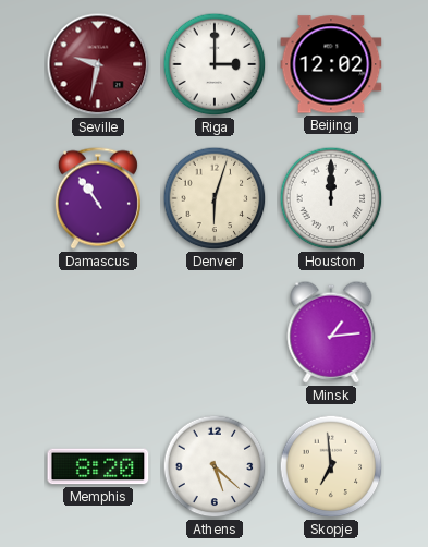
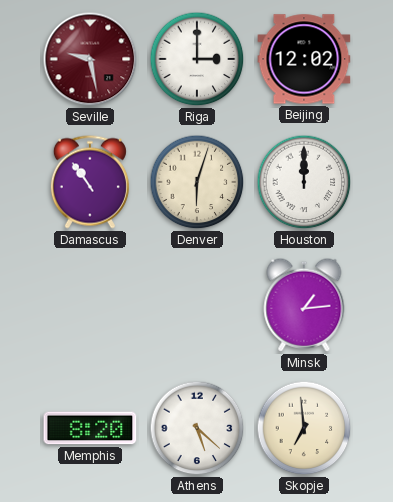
Seville: 9:32 -> 9:28 (90, 59)
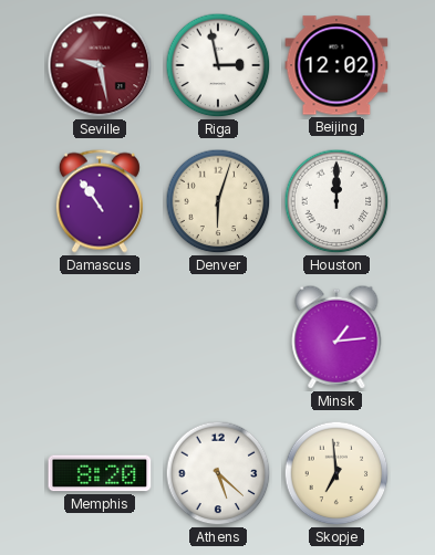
Riga: 3:00 -> 2:58 (218, 65)
